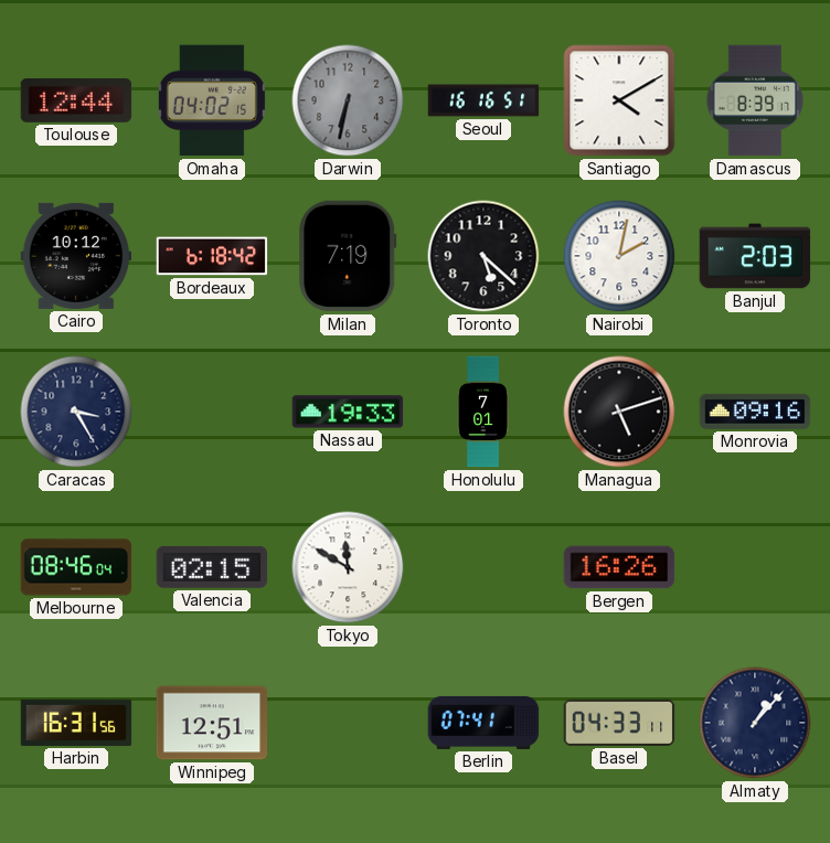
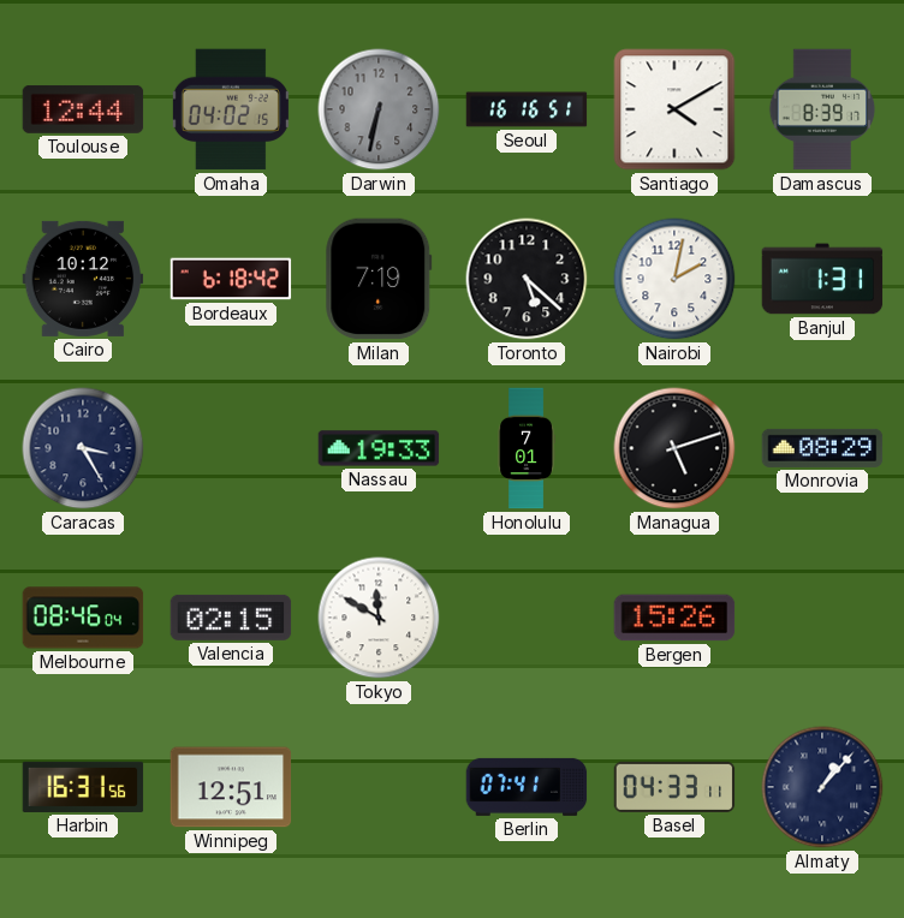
Banjul: 2:03 -> 1:31 (822, 279)
Monrovia: 09:16 -> 08:29 (822, 448)
Bergen: 16:26 -> 15:26 (674, 618)
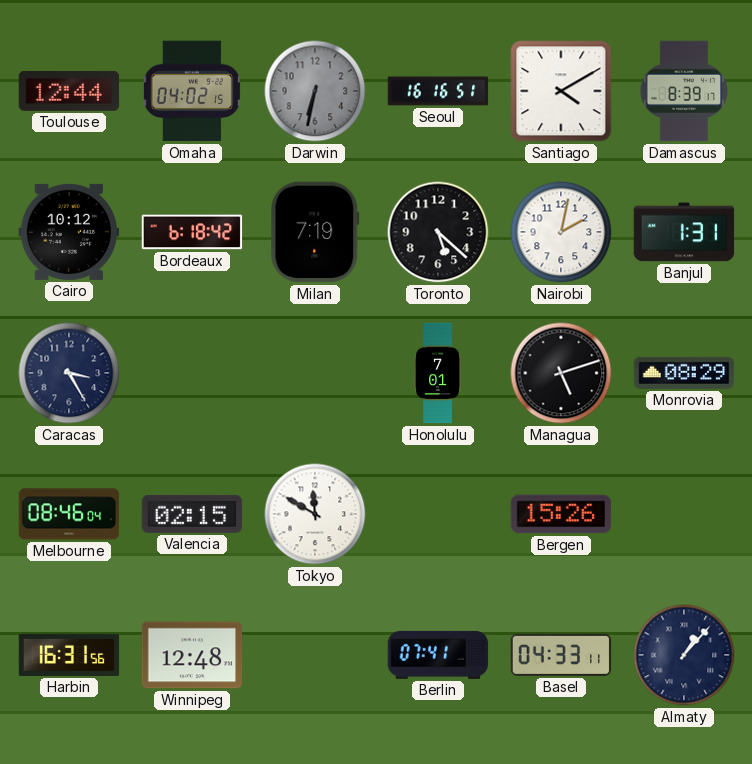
Nassau: 19:33 -> none (379, 448)
Winnipeg: 12:51 -> 12:48 (192, 655)
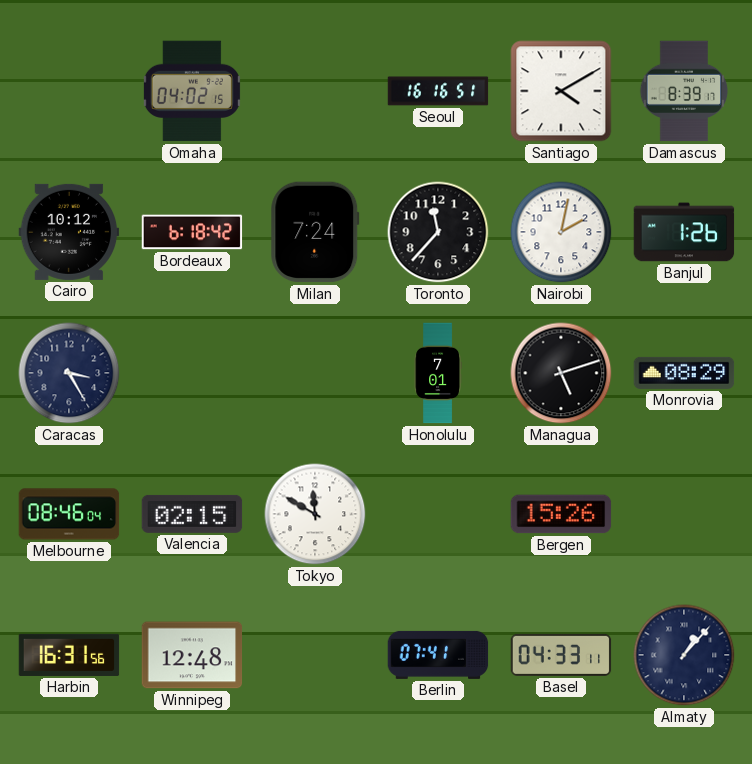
Toulouse: 12:44 -> none (69, 91)
Darwin: 6:32 -> none (315, 91)
Milan: 7:19 -> 7:24 (315, 232)
Toronto: 5:22 -> 11:37 (438, 232)
Banjul: 1:31 -> 1:26 (684, 232)
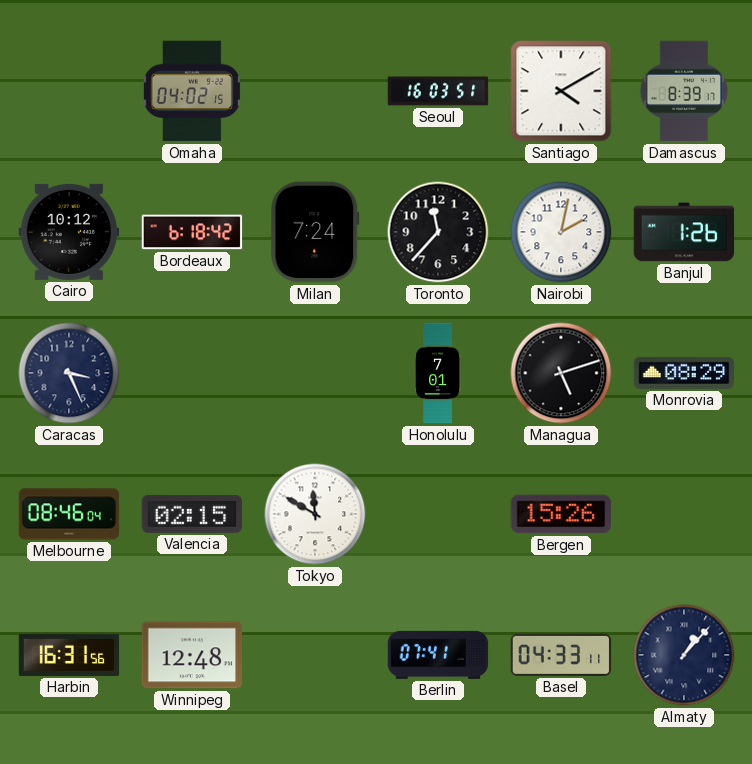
Seoul: 16:16 -> 16:03 (438, 91)
Caracas: 3:25 -> 3:26 (69, 373)
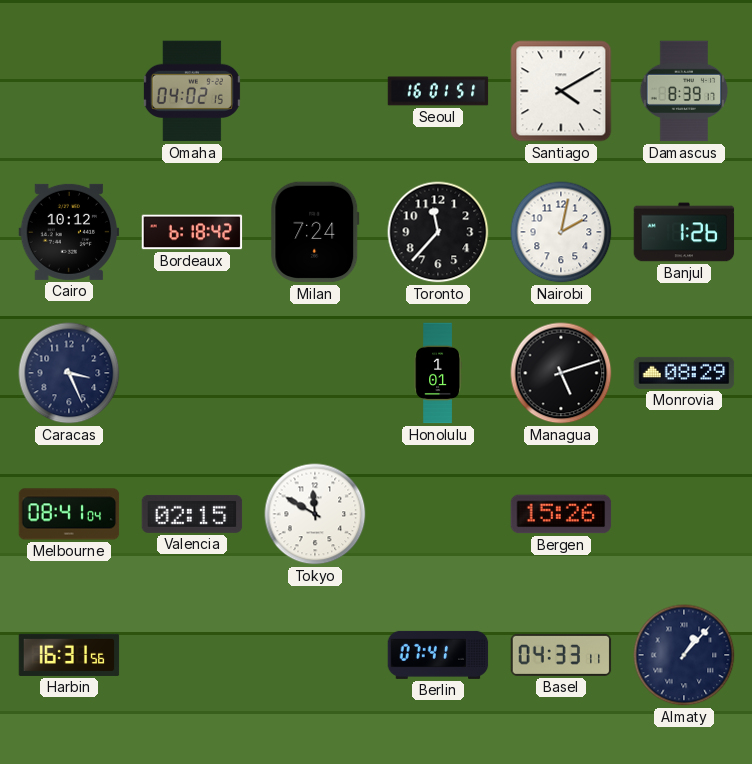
Seoul: 16:03 -> 16:01 (438, 91)
Honolulu: 7:01 -> 1:01 (437, 373)
Melbourne: 08:46 -> 08:41 (69, 514)
Winnipeg: 12:48 -> none (192, 655)
